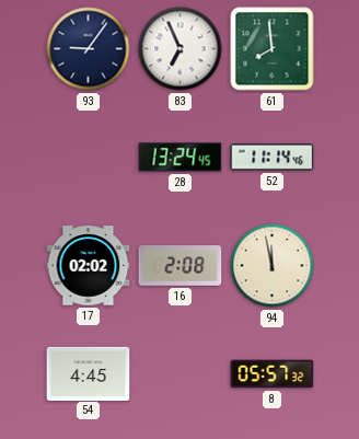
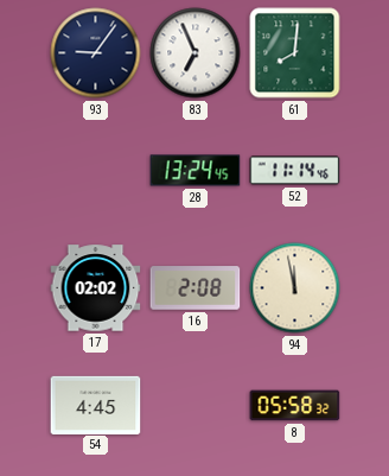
61: 7:59 -> 8:01 (295, 53)
8: 05:57 -> 05:58 (295, 406)
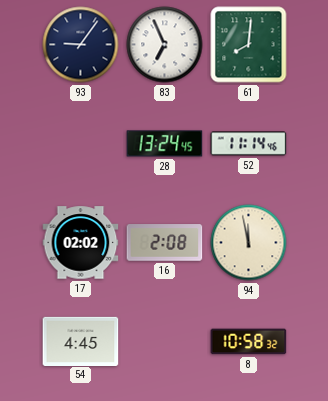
8: 05:58 -> 10:58 (249, 342)
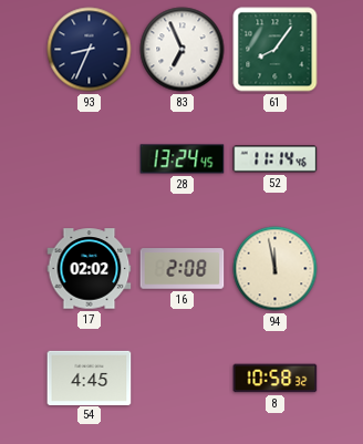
93: 9:06 -> 8:34 (90, 50)
61: 8:01 -> 8:06 (276, 50)
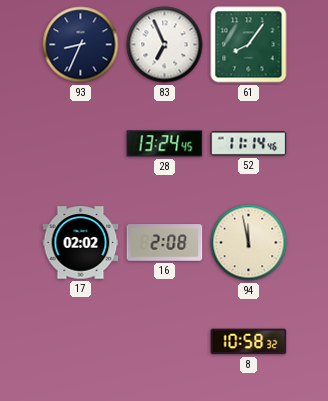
54: 4:45 -> none (90, 378)
